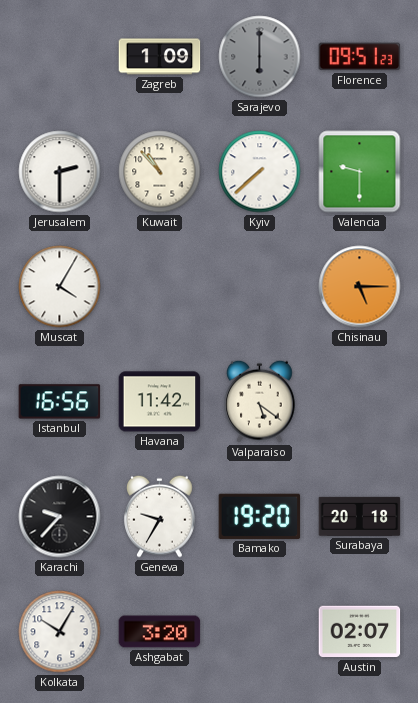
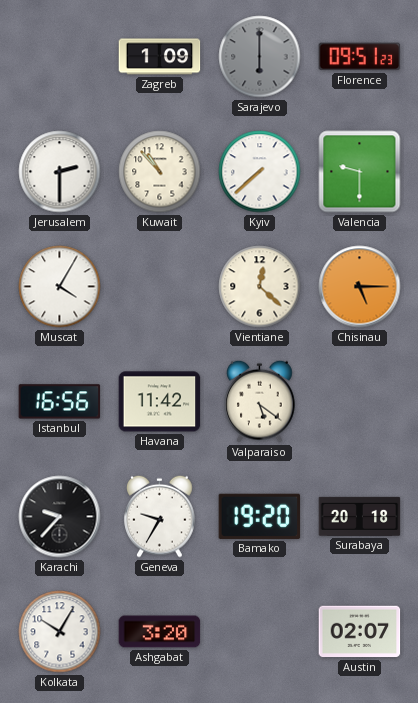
Vientiane: none -> 12:22 (260, 287)
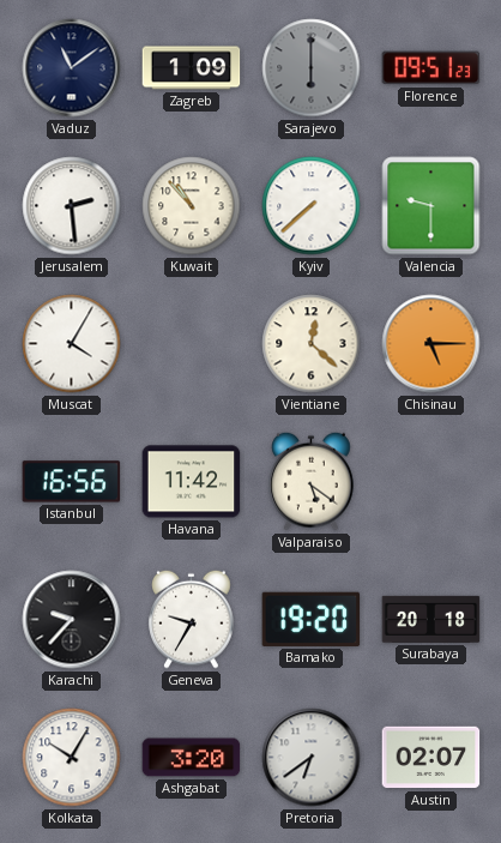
Vaduz: none -> 11:09 (72, 68)
Jerusalem: 2:30 -> 2:29 (72, 206)
Pretoria: none -> 6:39 (312, 758)
